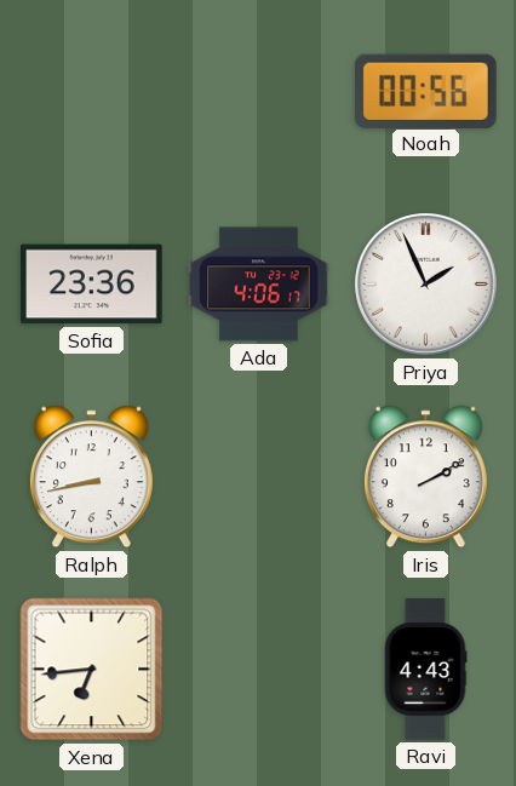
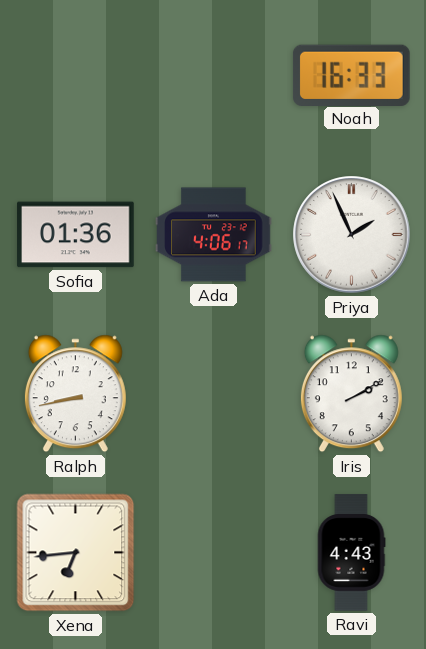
Noah: 00:56 -> 16:33 (351, 75)
Sofia: 23:36 -> 01:36 (76, 235)
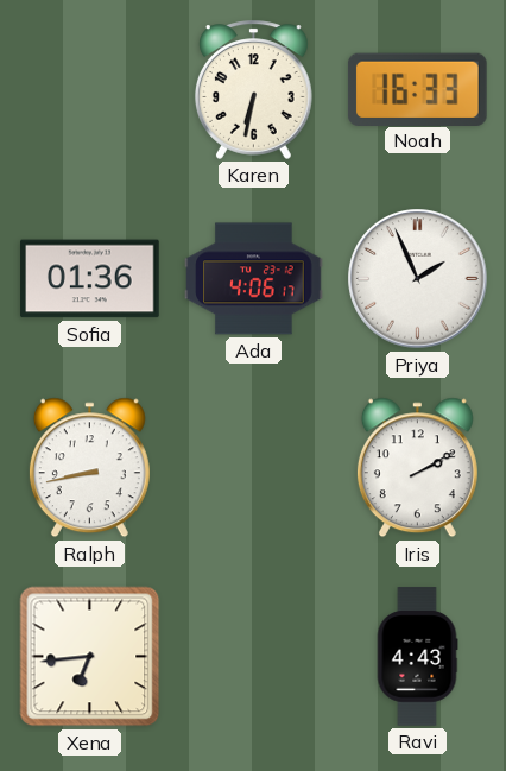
Karen: none -> 6:32 (253, 89)
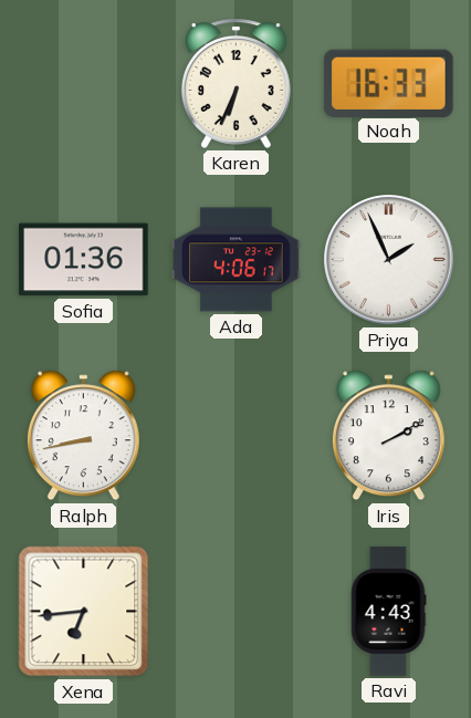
Karen: 6:32 -> 6:34 (236, 83)
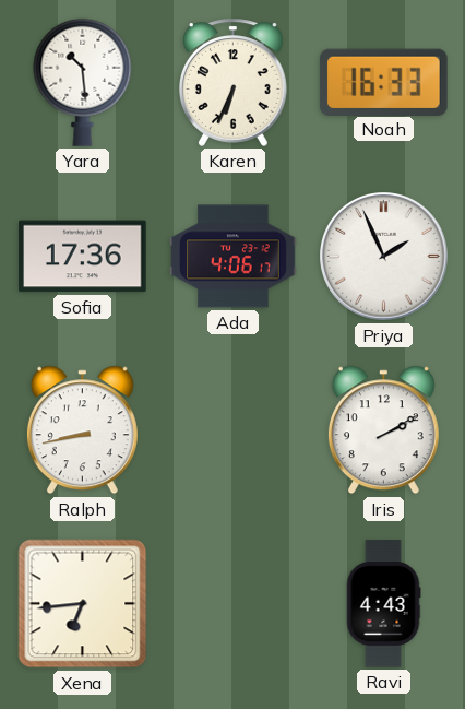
Yara: none -> 10:29 (83, 82)
Sofia: 01:36 -> 17:36 (83, 257)
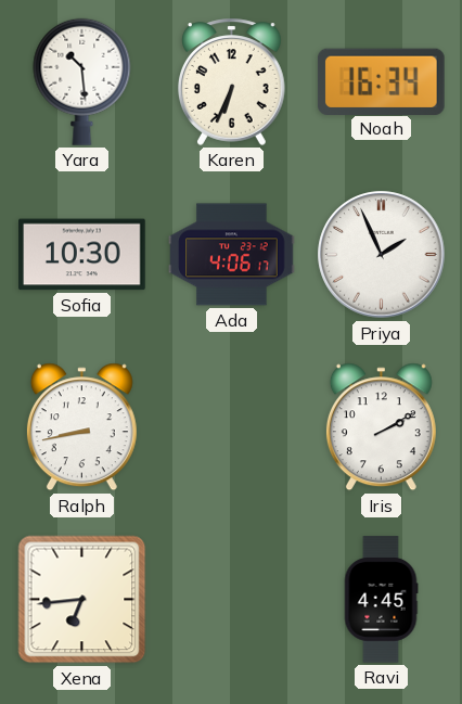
Noah: 16:33 -> 16:34 (381, 81)
Sofia: 17:36 -> 10:30 (82, 255)
Ravi: 4:43 -> 4:45 (381, 600)
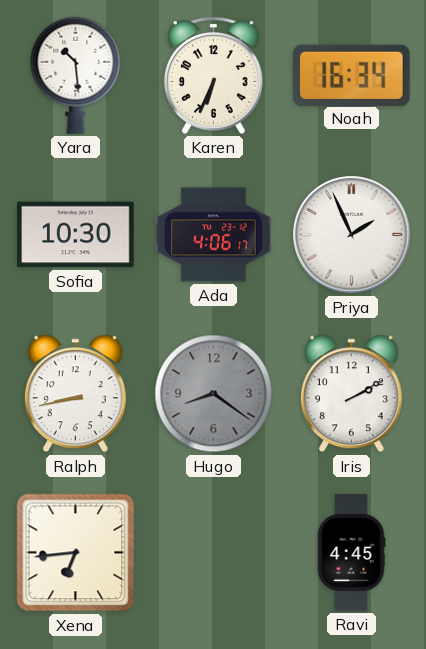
Hugo: none -> 8:21 (214, 394)
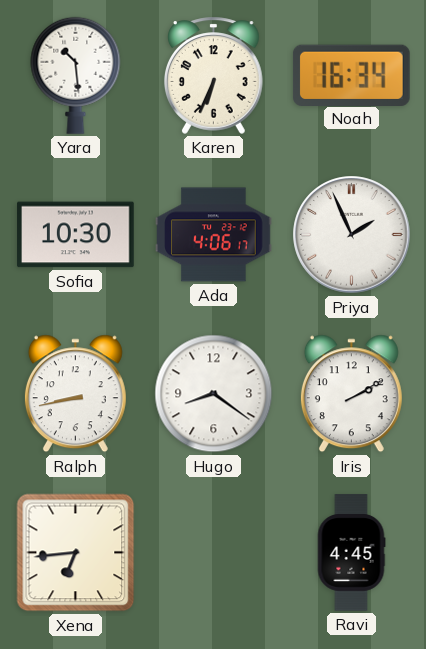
Hugo dial: grey -> white (214, 394)
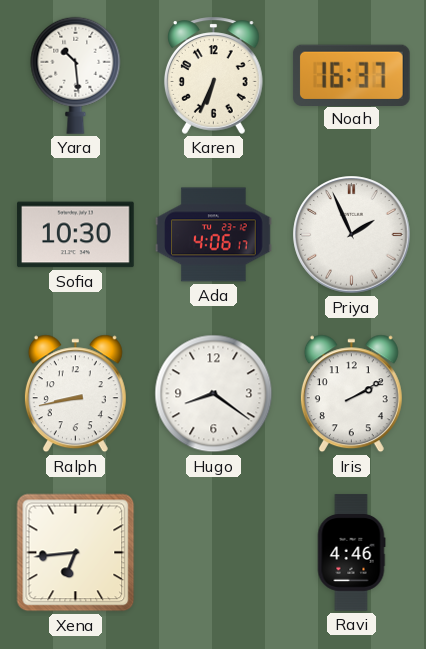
Noah: 16:34 -> 16:37 (351, 75)
Ravi: 4:45 -> 4:46 (351, 553)
